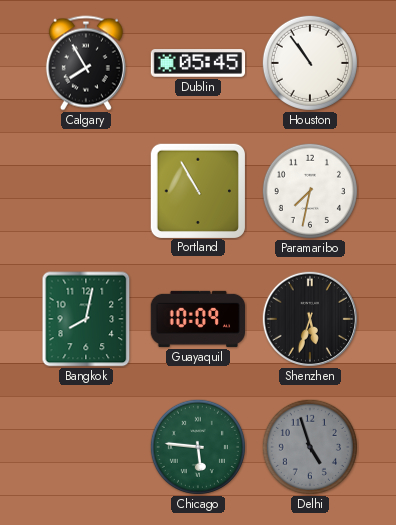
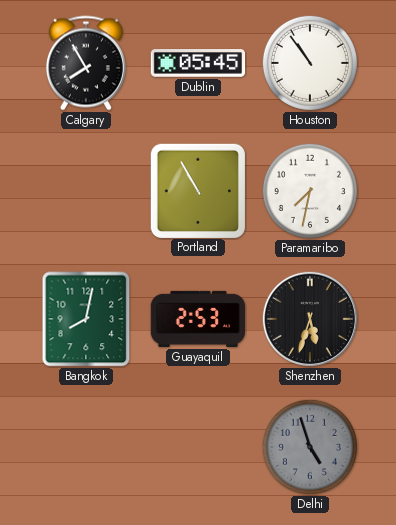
Guayaquil: 10:09 -> 2:53 (198, 319)
Chicago: 5:46 -> none (198, 447)
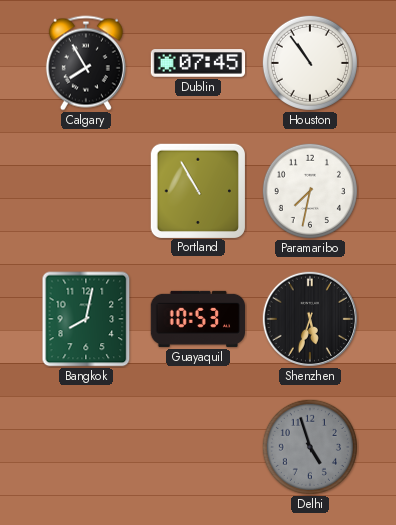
Dublin: 05:45 -> 07:45 (198, 63)
Guayaquil: 2:53 -> 10:53 (198, 319)
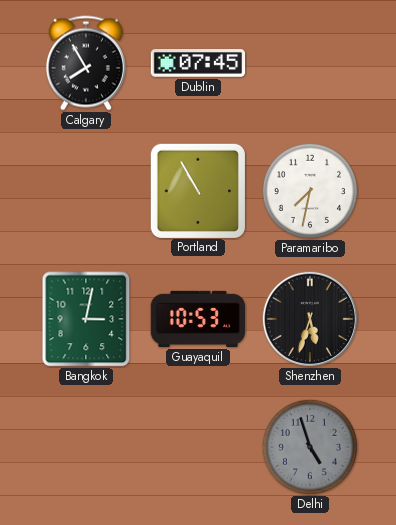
Houston: 10:54 -> none (310, 63)
Bangkok: 8:02 -> 3:02 (86, 319)
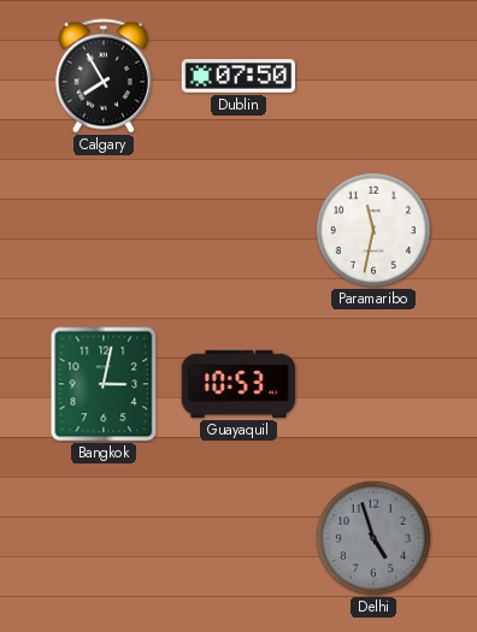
Dublin: 07:45 -> 07:50 (238, 76)
Portland: 10:55 -> none (197, 190)
Paramaribo: 7:32 -> 11:32 (373, 230)
Shenzhen: 5:33 -> none (309, 318)
